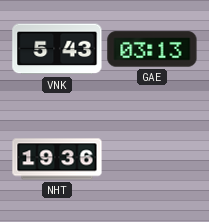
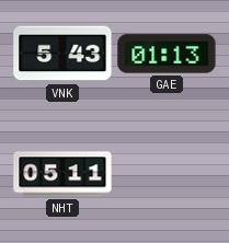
GAE: 03:13 -> 01:13 (167, 54)
NHT: 19:36 -> 05:11 (62, 174)
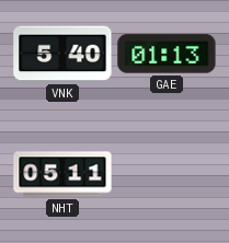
VNK: 5:43 -> 5:40 (62, 54)
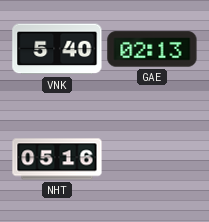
GAE: 01:13 -> 02:13 (152, 49)
NHT: 05:11 -> 05:16 (57, 159)
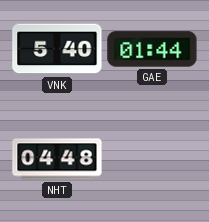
GAE: 02:13 -> 01:44 (152, 49)
NHT: 05:16 -> 04:48 (57, 159)
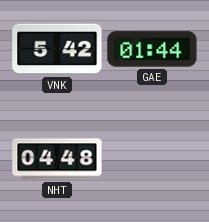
VNK: 5:40 -> 5:42 (57, 49)
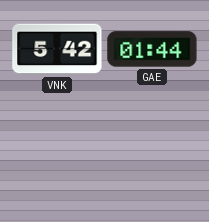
NHT: 04:48 -> none (57, 159)
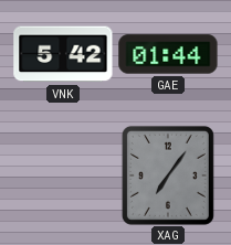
XAG: none -> 7:06 (168, 175)
